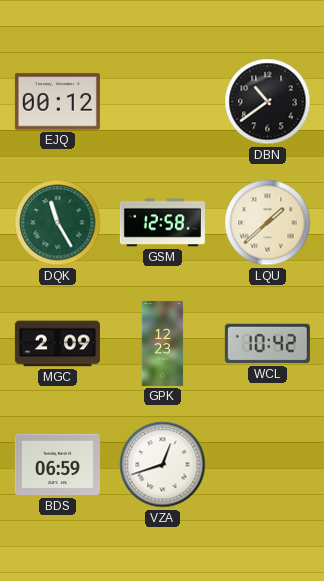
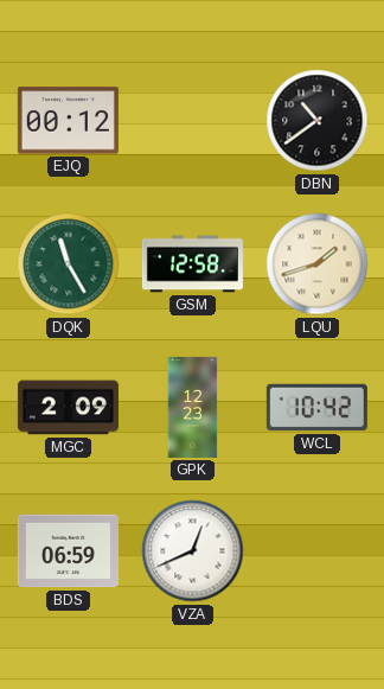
LQU: 1:38 -> 1:42 (318, 264)
VZA: 12:42 -> 12:41 (193, 551)
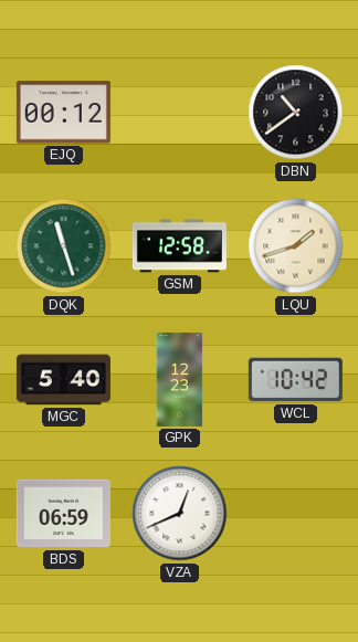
DQK: 11:25 -> 11:27 (64, 246)
MGC: 2:09 -> 5:40 (63, 380)
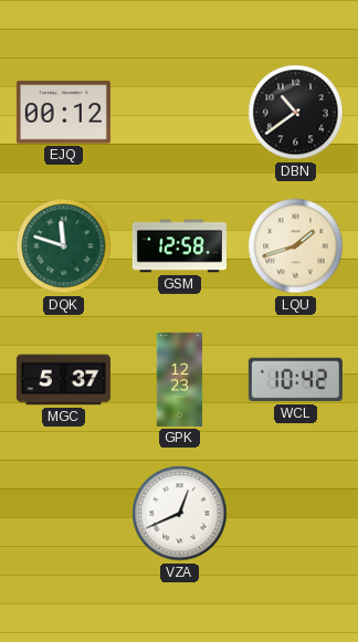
DQK: 11:27 -> 11:48 (64, 246)
MGC: 5:40 -> 5:37 (63, 380)
BDS: 06:59 -> none (63, 514)
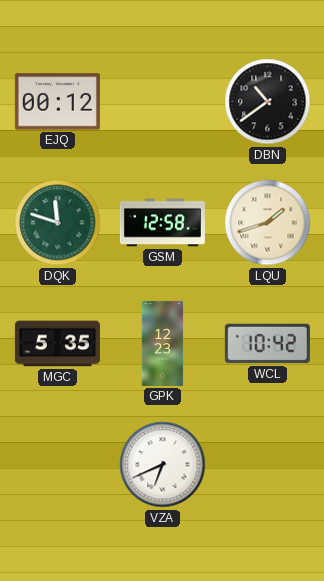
MGC: 5:37 -> 5:35 (57, 344)
VZA: 12:41 -> 6:41 (163, 465)
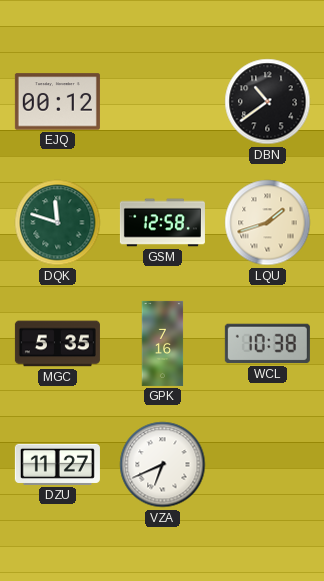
GPK: 12:23 -> 7:16 (163, 343)
WCL: 10:42 -> 10:38 (267, 344)
DZU: none -> 11:27 (57, 464)
